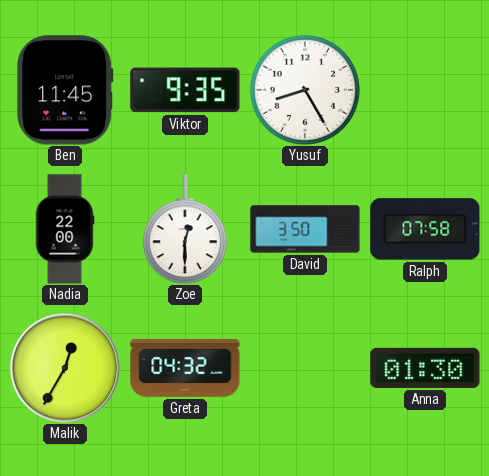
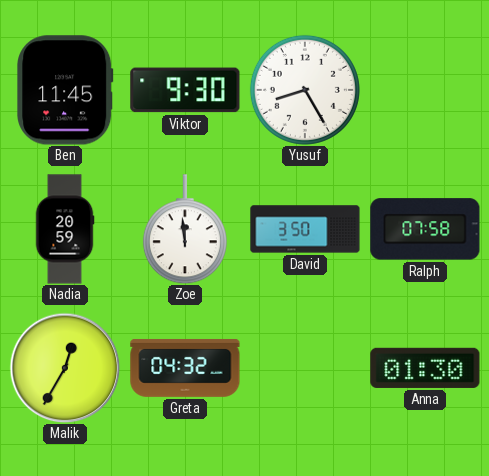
Viktor: 9:35 -> 9:30 (185, 90)
Nadia: 22:00 -> 20:59 (65, 229)
Zoe: 12:30 -> 11:59 (185, 229)
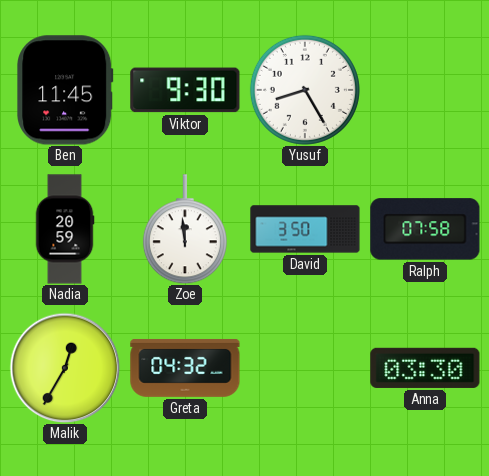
Anna: 01:30 -> 03:30 (425, 368)
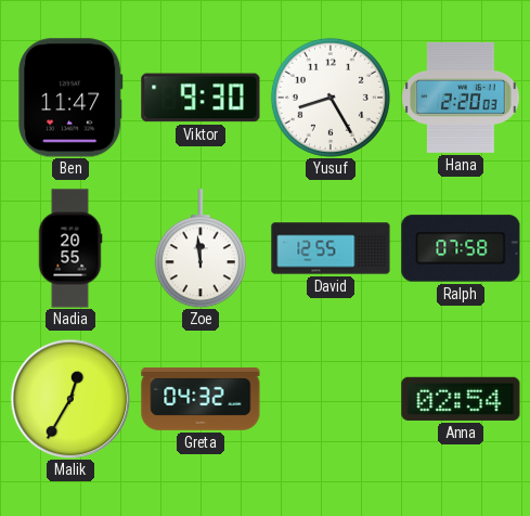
Ben: 11:45 -> 11:47 (70, 98)
Hana: none -> 2:20 (461, 98)
Nadia: 20:59 -> 20:55 (70, 248)
David: 3:50 -> 12:55 (331, 248)
Anna: 03:30 -> 02:54 (461, 399)
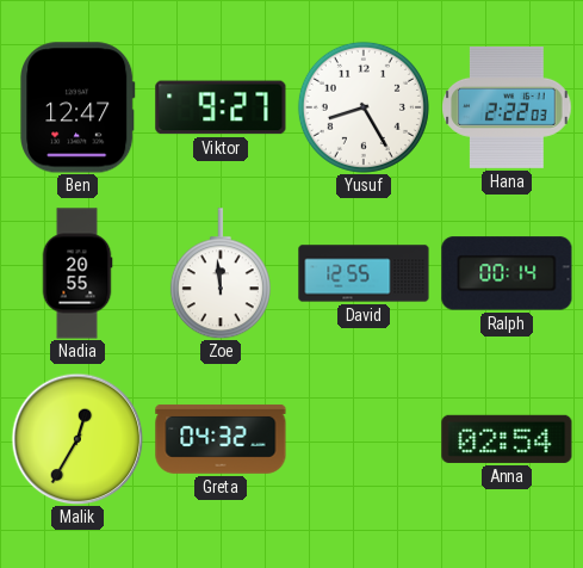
Ben: 11:47 -> 12:47 (77, 107)
Viktor: 9:30 -> 9:27 (221, 107)
Hana: 2:20 -> 2:22 (507, 107)
Ralph: 07:58 -> 00:14 (507, 273)
